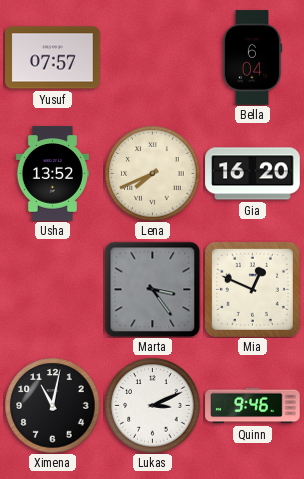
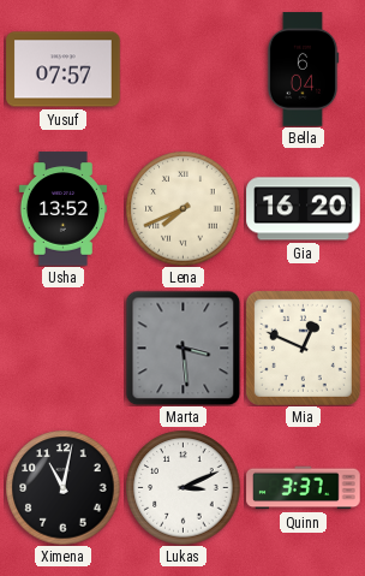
Marta: 3:24 -> 3:29 (182, 348)
Quinn: 9:46 -> 3:37 (304, 488)
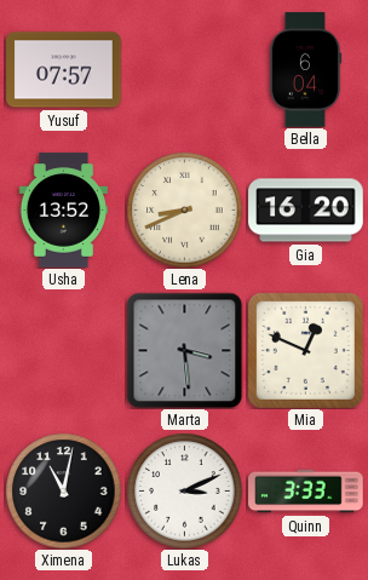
Lena: 7:41 -> 8:41 (184, 209)
Quinn: 3:37 -> 3:33 (306, 492)
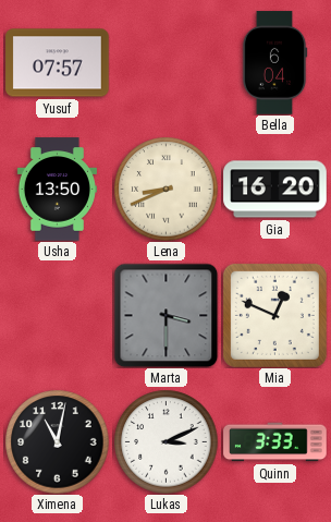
Usha: 13:52 -> 13:50 (57, 190)
Marta: 3:29 -> 3:30 (165, 315)
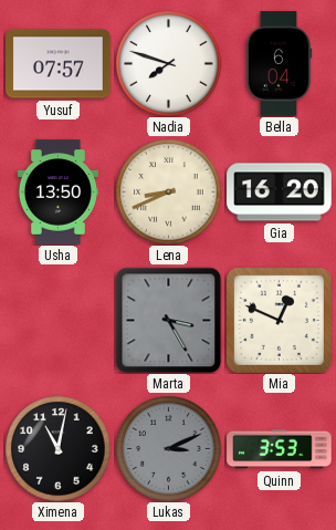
Nadia: none -> 7:48 (168, 63)
Marta: 3:30 -> 3:25 (168, 320)
Lukas dial: white -> grey (168, 448)
Quinn: 3:33 -> 3:53 (280, 449)
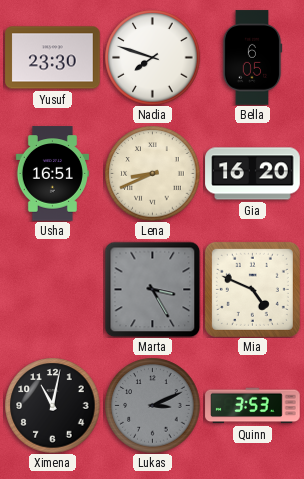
Yusuf: 07:57 -> 23:30 (53, 58)
Bella: 6:04 -> 6:05 (252, 58)
Usha: 13:50 -> 16:51 (52, 174)
Mia: 12:49 -> 4:49 (252, 289)
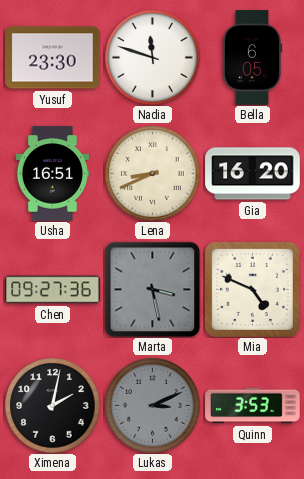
Nadia: 7:48 -> 11:48 (152, 57)
Chen: none -> 09:27 (53, 290)
Marta: 3:25 -> 3:28 (152, 289)
Ximena: 11:02 -> 2:02 (52, 405)
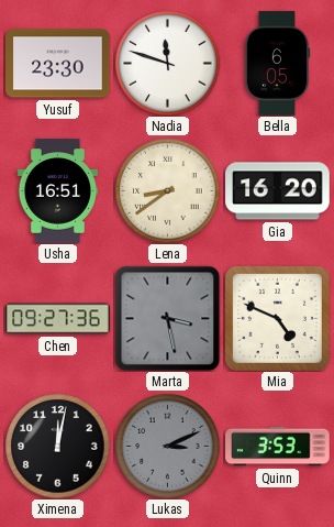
Lena: 8:41 -> 8:39 (167, 190)
Ximena: 2:02 -> 12:02 (57, 446)
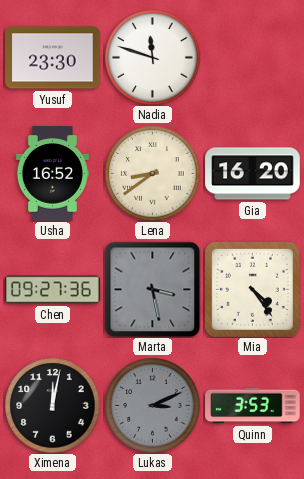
Bella: 6:05 -> none (277, 64)
Usha: 16:51 -> 16:52 (52, 174)
Mia: 4:49 -> 4:24 (252, 289)
